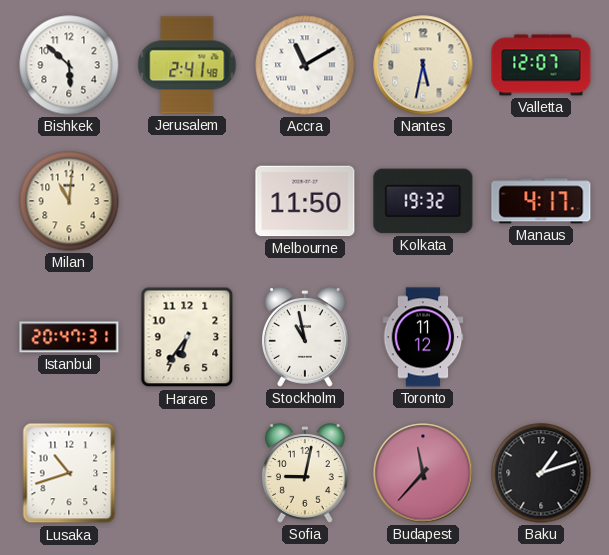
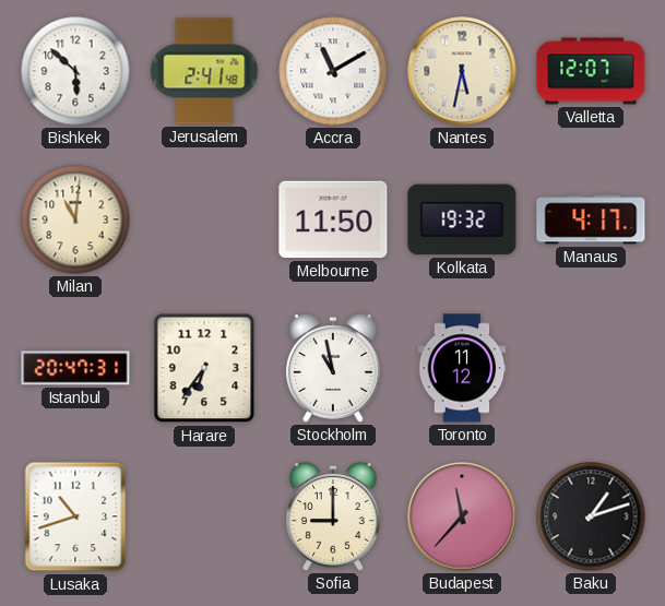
Sofia: 9:02 -> 9:00 (333, 516)
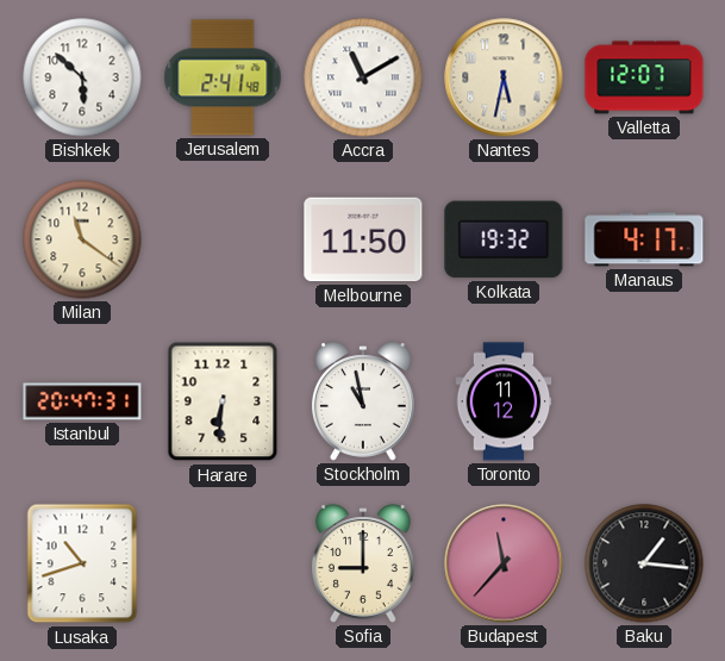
Milan: 11:01 -> 11:21 (82, 239)
Harare: 6:36 -> 6:31 (223, 401)
Baku: 1:12 -> 1:16 (644, 563)
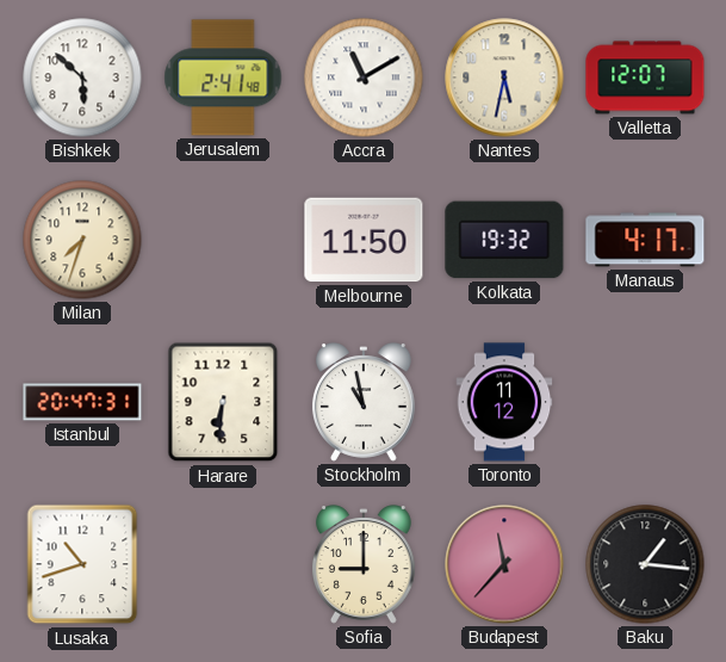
Milan: 11:21 -> 7:33 (82, 240)
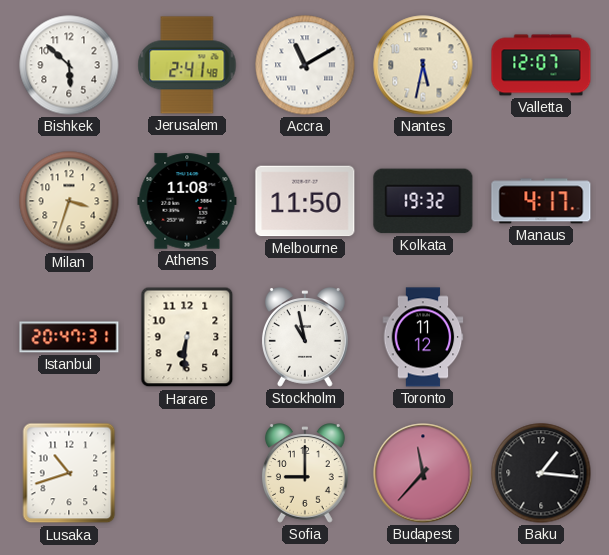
Milan: 7:33 -> 3:33 (69, 201)
Athens: none -> 11:08 (187, 201)
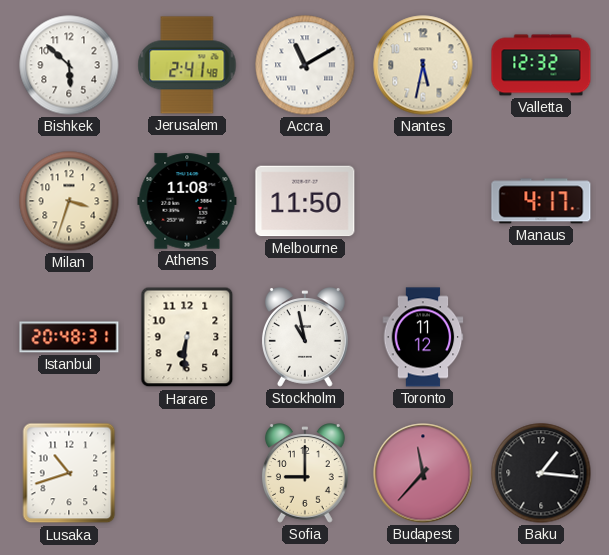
Valletta: 12:07 -> 12:32 (541, 65)
Kolkata: 19:32 -> none (423, 201)
Istanbul: 20:47 -> 20:48 (69, 337)
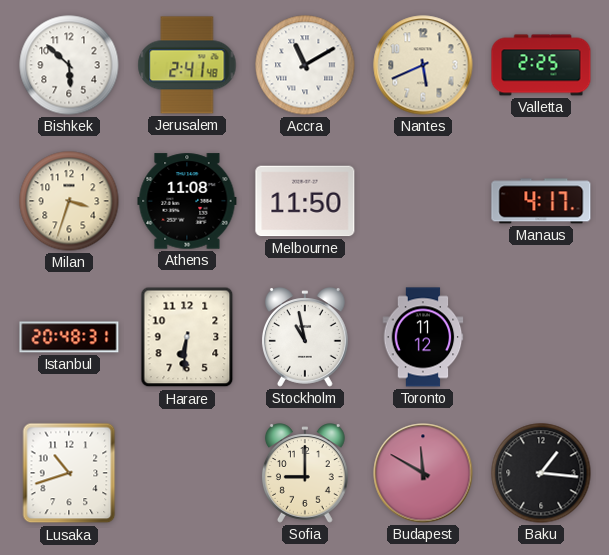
Nantes: 5:32 -> 5:41 (423, 65)
Valletta: 12:32 -> 2:25 (541, 65)
Budapest: 11:37 -> 11:50 (423, 473)
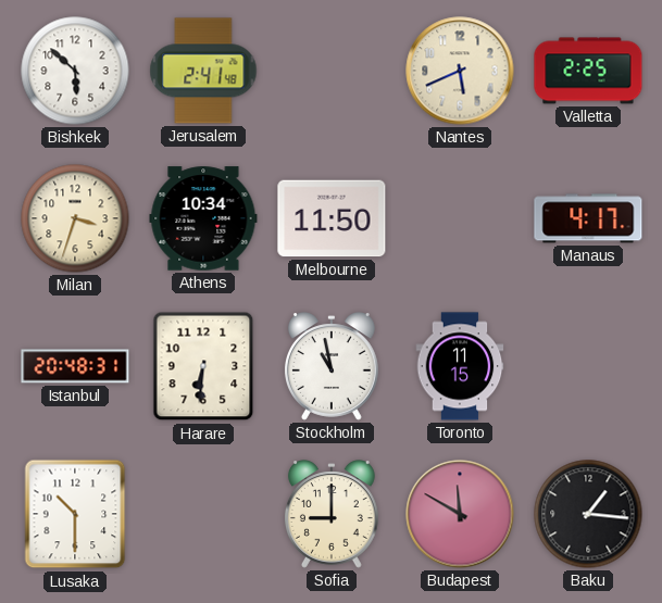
Accra: 11:10 -> none (305, 65)
Athens: 11:08 -> 10:34 (203, 218)
Toronto: 11:12 -> 11:15 (460, 366)
Lusaka: 10:42 -> 10:30 (75, 514)
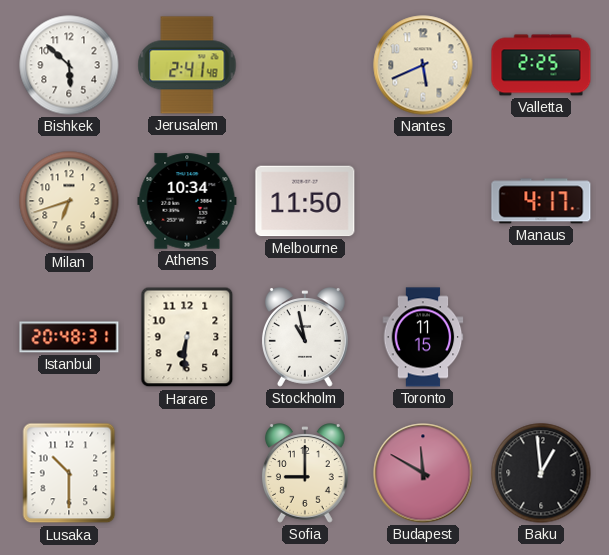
Milan: 3:33 -> 6:42 (69, 201)
Baku: 1:16 -> 12:59 (541, 473)
